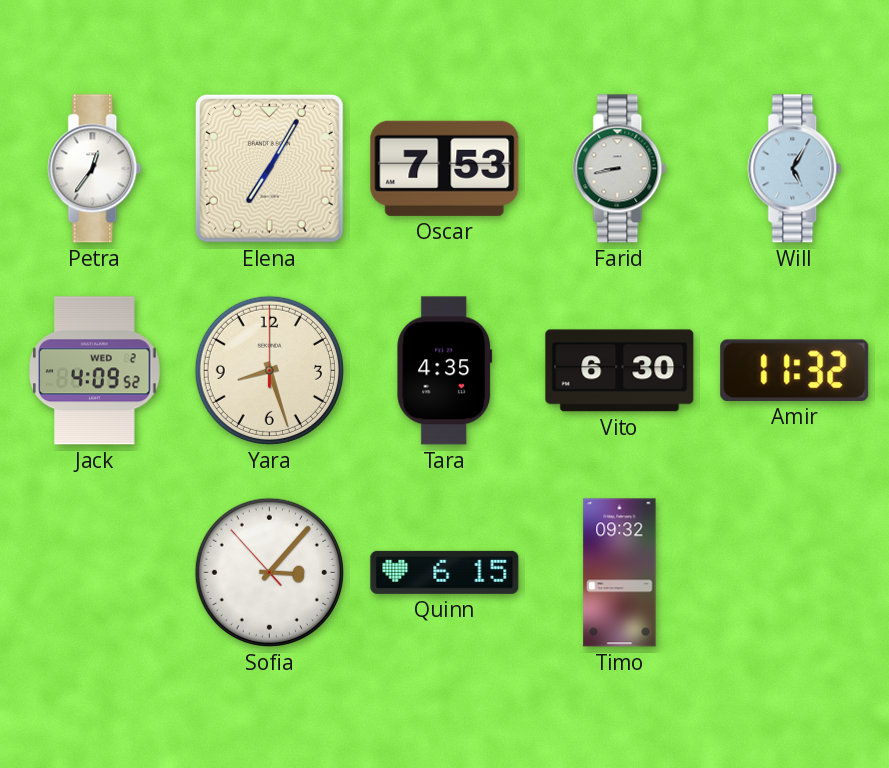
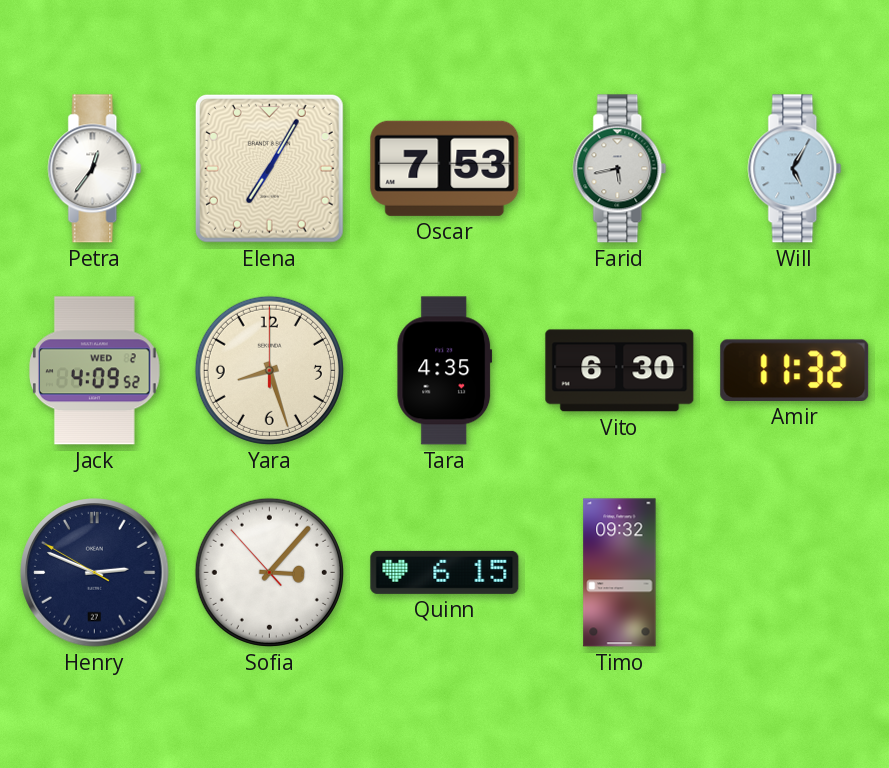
Farid: 8:43 -> 5:43 (620, 169)
Henry: none -> 2:48 (95, 573)
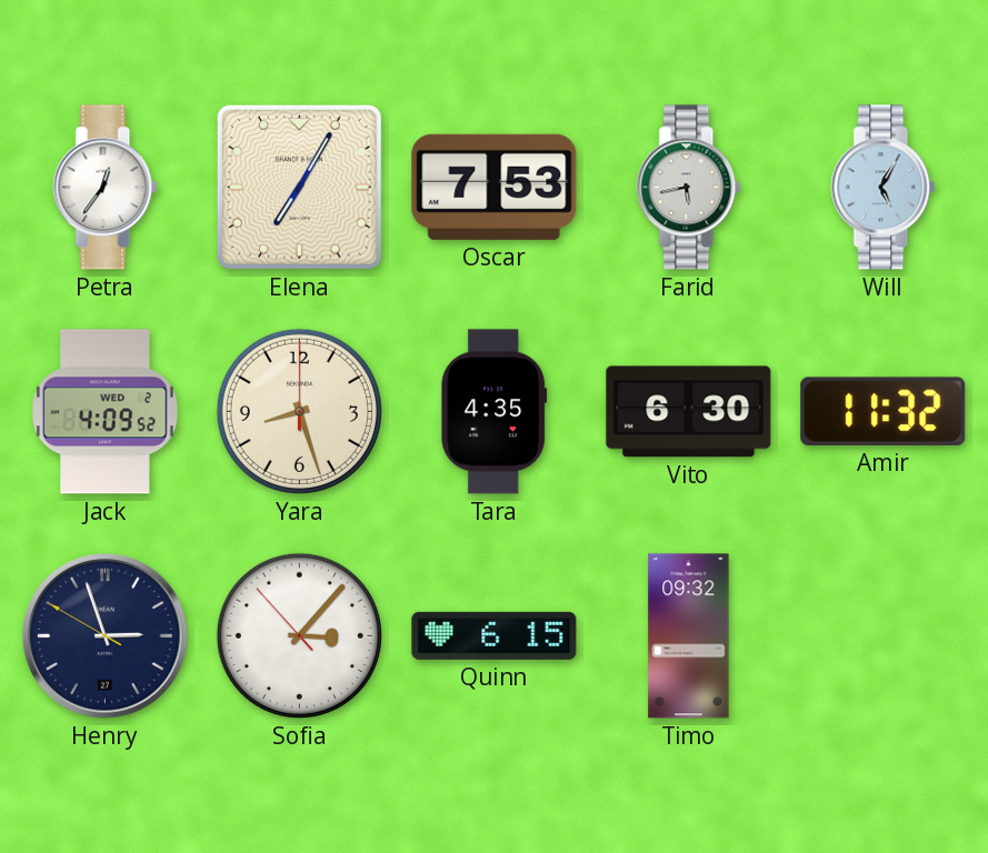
Henry: 2:48 -> 2:56 (106, 636)
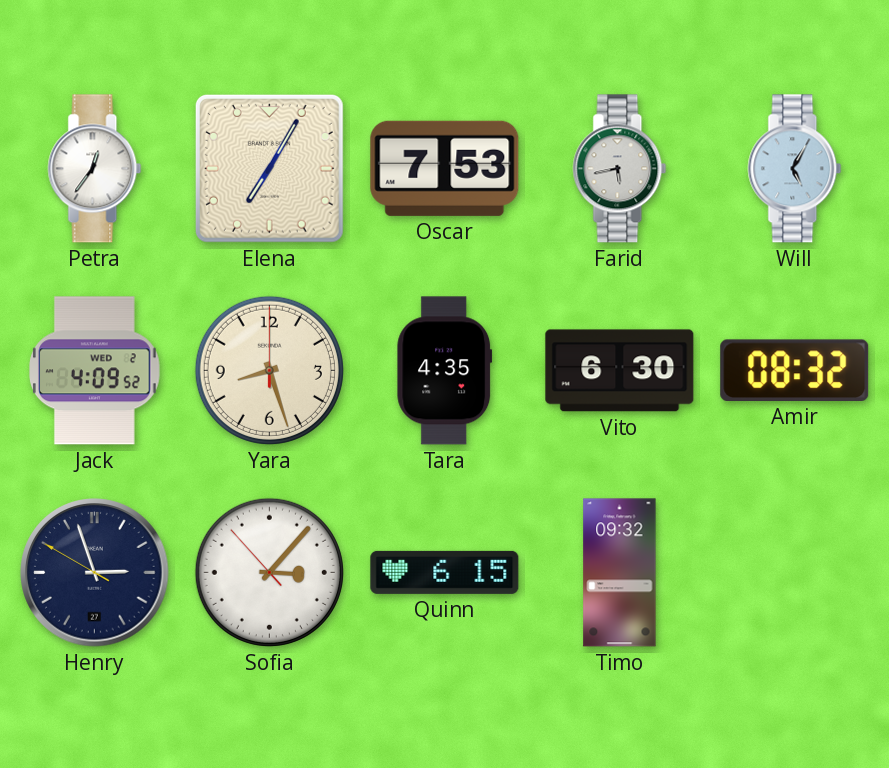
Amir: 11:32 -> 08:32 (795, 370)
